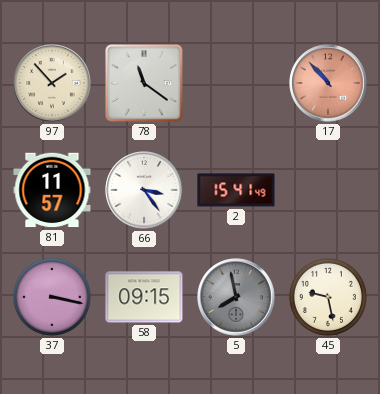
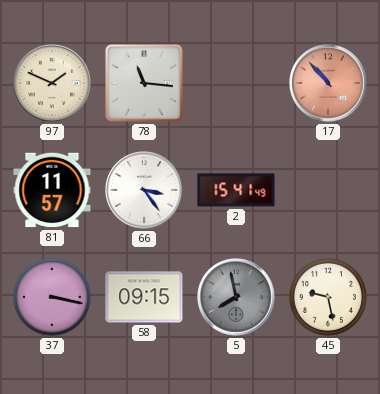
97: 1:53 -> 1:49 (52, 83)
78: 11:21 -> 11:16 (144, 83)
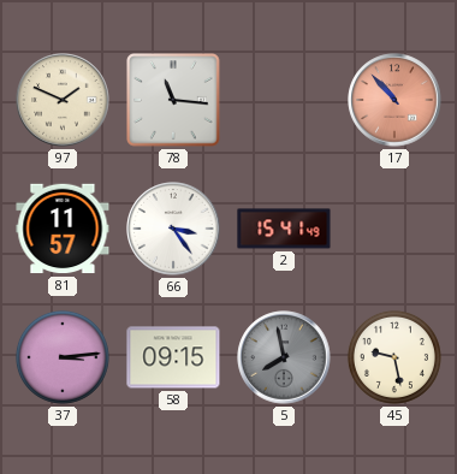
37: 3:17 -> 3:14 (63, 357)
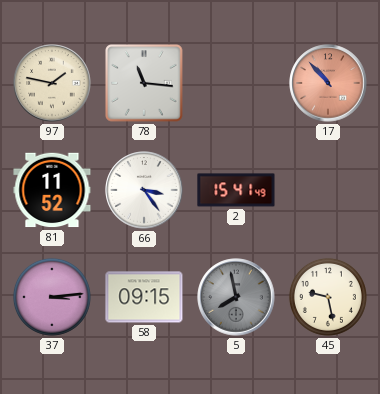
97: 1:49 -> 1:47 (52, 83)
81: 11:57 -> 11:52 (52, 190)
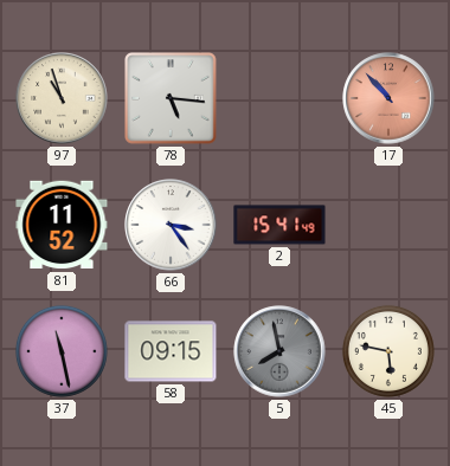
97: 1:47 -> 10:57 (62, 98)
78: 11:16 -> 5:16 (171, 98)
37: 3:14 -> 11:28 (62, 351)
45: 9:28 -> 5:47 (388, 351)
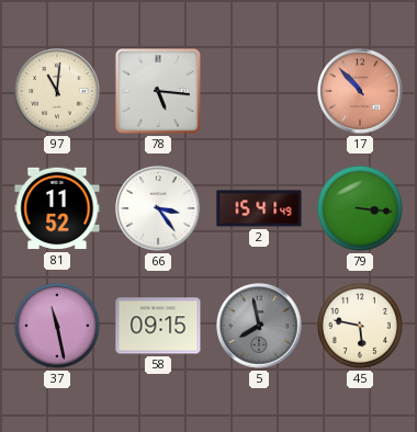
97: 10:57 -> 11:01 (57, 91)
79: none -> 3:16 (360, 208)
